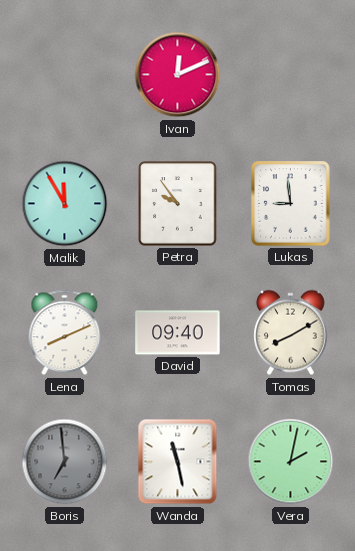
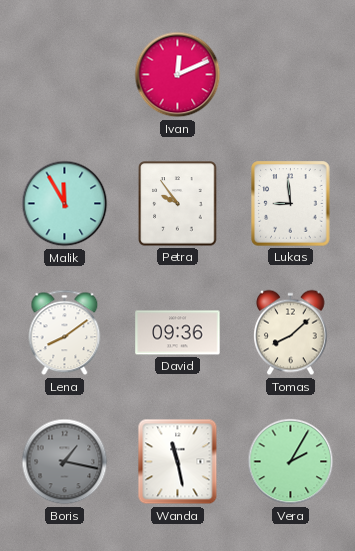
Lena: 8:11 -> 8:09 (65, 333)
David: 09:40 -> 09:36 (178, 333)
Tomas: 8:10 -> 8:08 (291, 333)
Boris: 6:59 -> 1:17 (65, 462)
Vera: 2:02 -> 2:05 (291, 462)
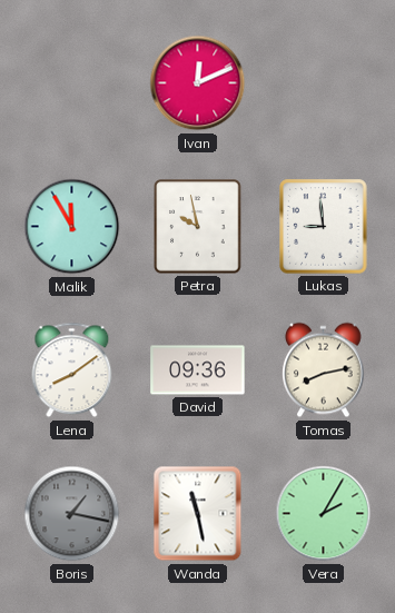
Petra: 9:54 -> 9:58 (198, 227)
Tomas: 8:08 -> 8:13 (324, 370)
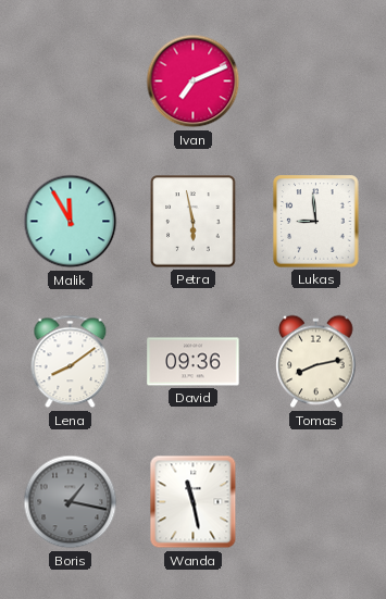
Ivan: 12:11 -> 7:11 (194, 82)
Petra: 9:58 -> 5:58 (194, 222)
Vera: 2:05 -> none (324, 514)
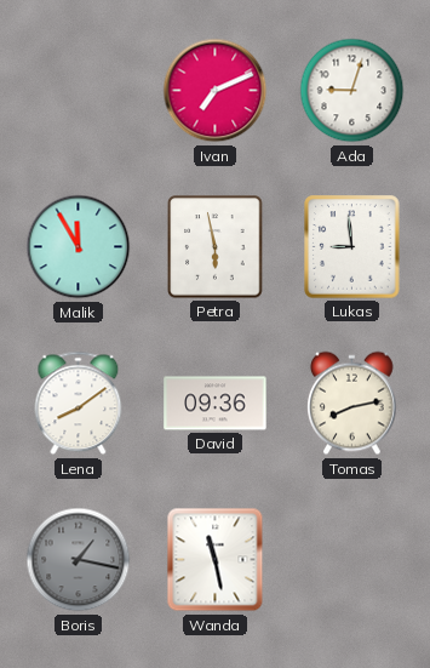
Ada: none -> 9:03 (352, 91)
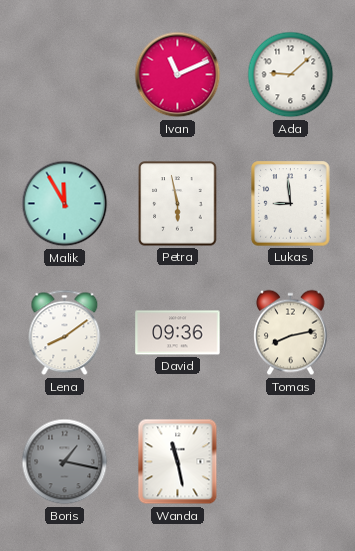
Ivan: 7:11 -> 11:11 (178, 75)
Ada: 9:03 -> 9:08 (291, 75)
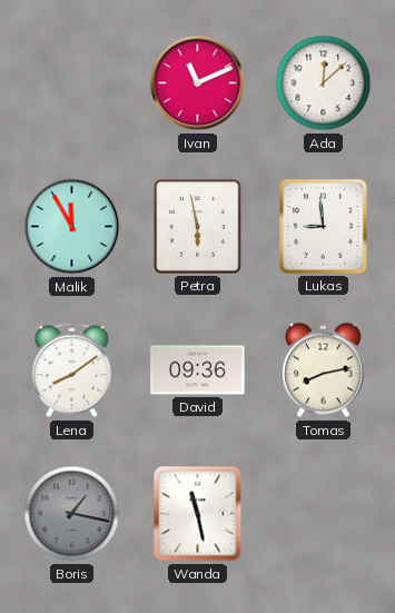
Ada: 9:08 -> 12:08 (324, 83)
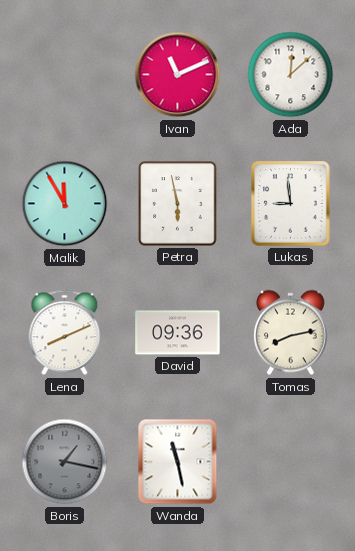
Lena: 8:09 -> 8:11 (65, 333)
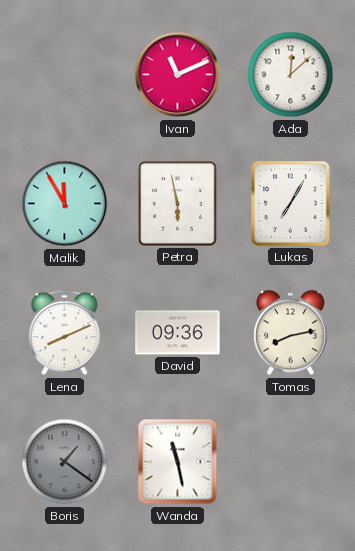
Lukas: 8:59 -> 7:05 (291, 204)
Boris: 1:17 -> 1:21 (65, 462)
